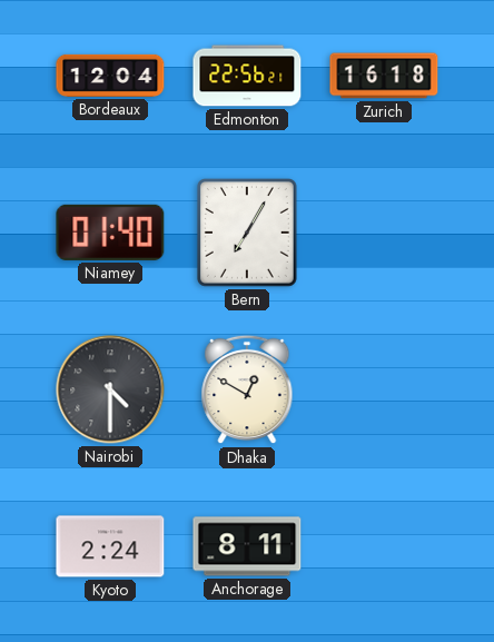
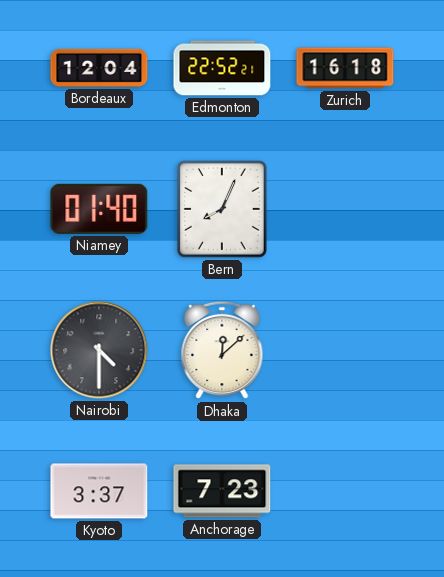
Edmonton: 22:56 -> 22:52 (222, 68)
Bern: 7:05 -> 8:04 (222, 210)
Dhaka: 12:50 -> 12:08 (222, 350)
Kyoto: 2:24 -> 3:37 (99, 491)
Anchorage: 8:11 -> 7:23 (222, 491)
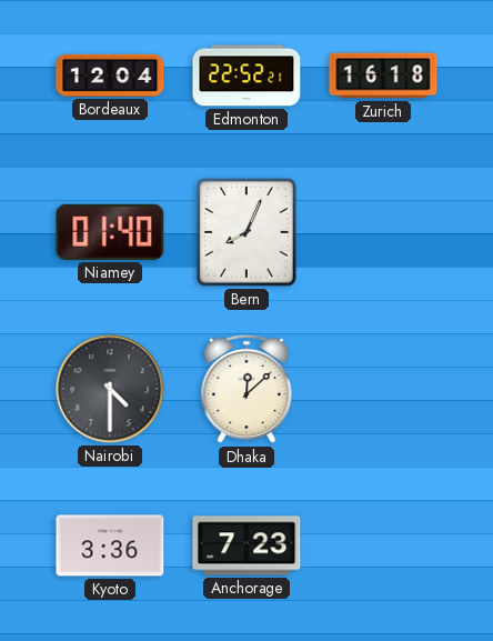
Kyoto: 3:37 -> 3:36 (110, 545)
